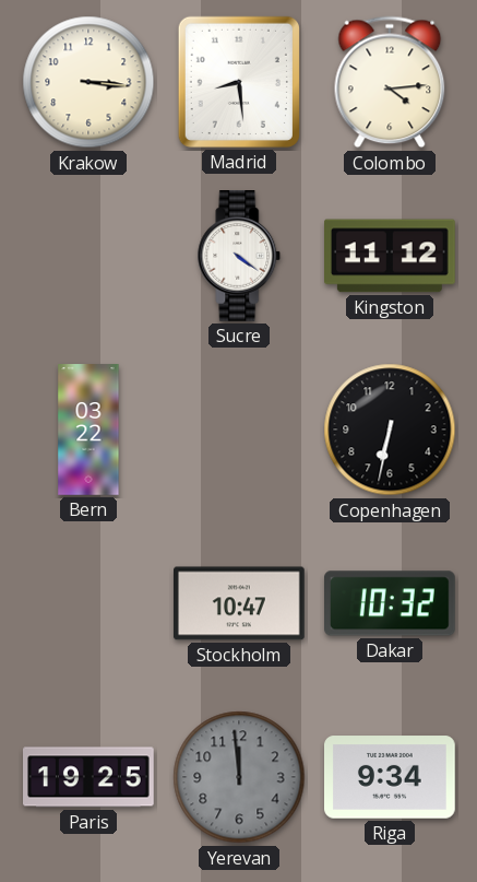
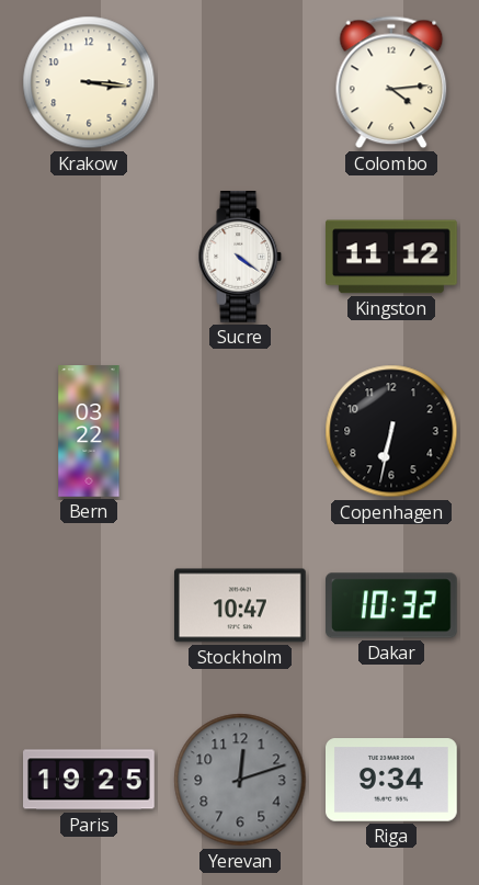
Madrid: 8:29 -> none (239, 82)
Yerevan: 11:59 -> 12:12 (240, 780)
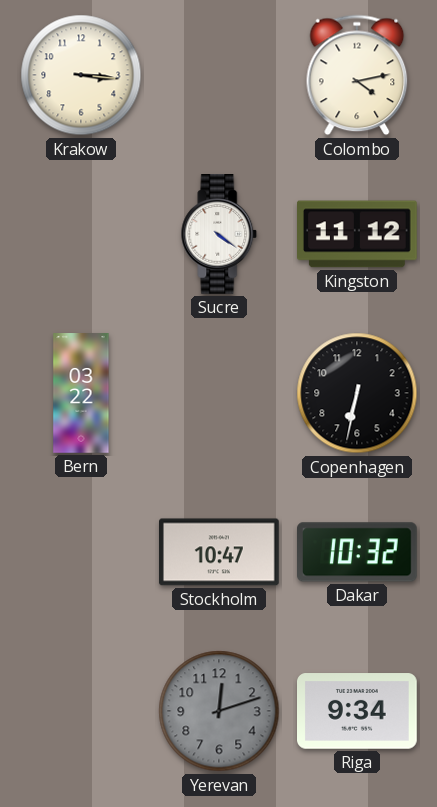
Colombo: 4:14 -> 4:13 (357, 75)
Paris: 19:25 -> none (90, 780)
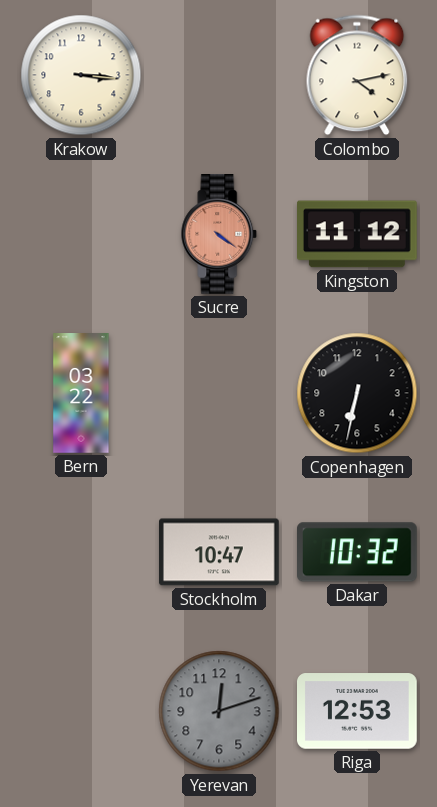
Sucre dial: white -> salmon (219, 235)
Riga: 9:34 -> 12:53 (358, 711)
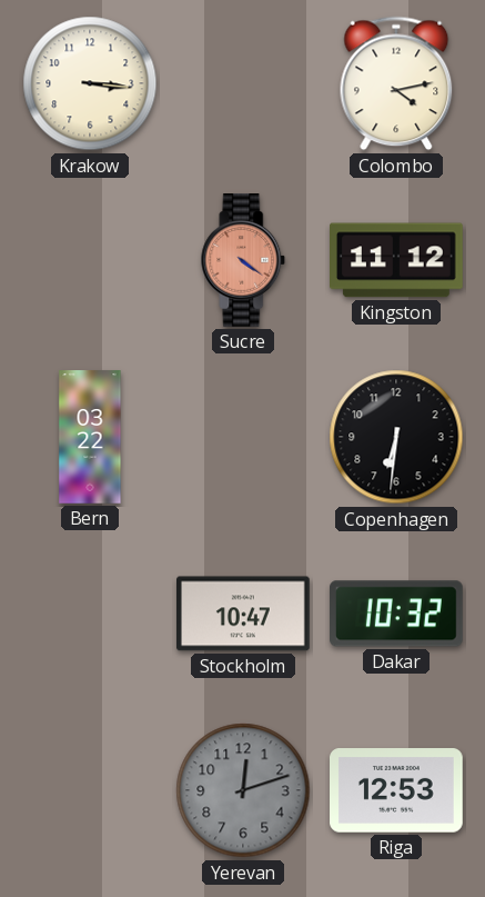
Copenhagen: 6:32 -> 6:31 (396, 437)
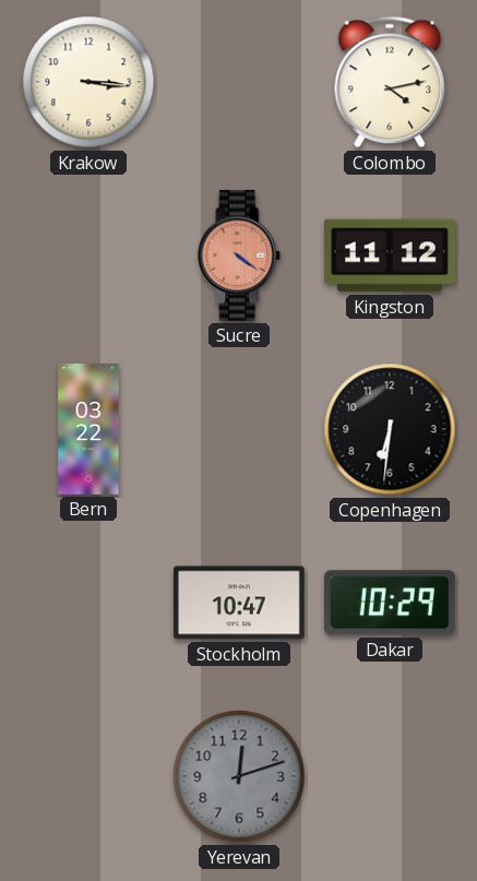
Dakar: 10:32 -> 10:29 (391, 603)
Riga: 12:53 -> none (397, 790)
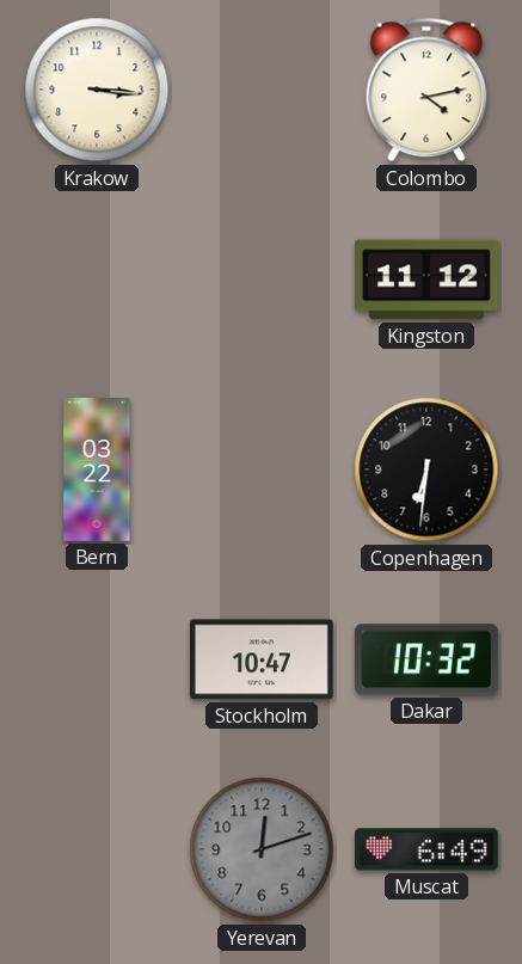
Sucre: 4:21 -> none (239, 257)
Dakar: 10:29 -> 10:32 (428, 659)
Muscat: none -> 6:49 (428, 849)
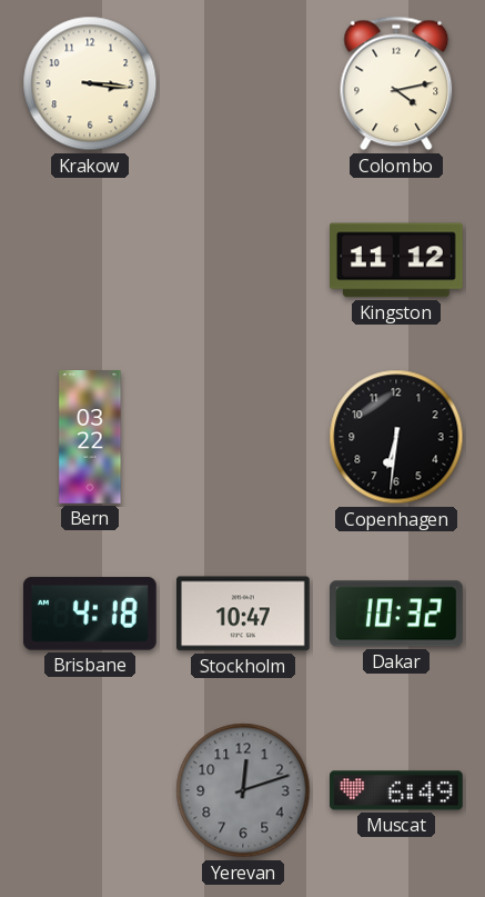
Brisbane: none -> 4:18 (90, 614)
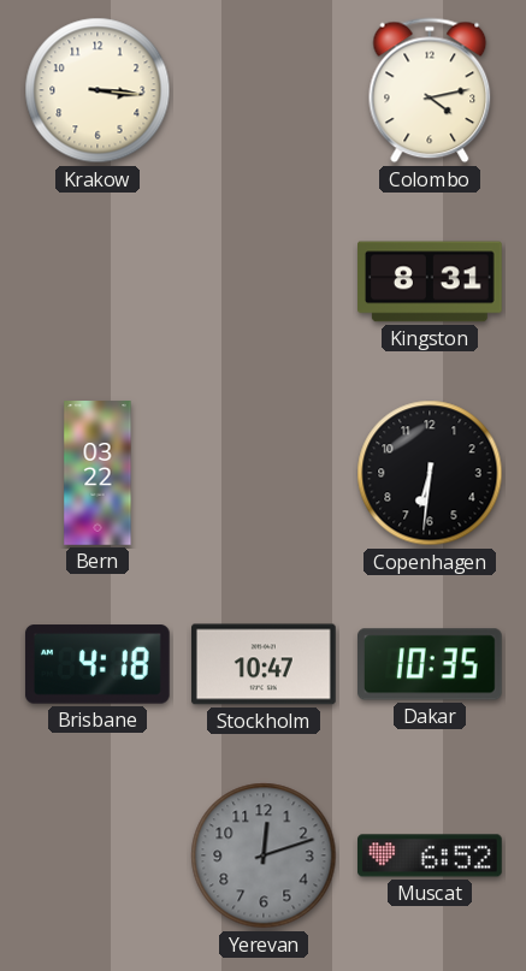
Kingston: 11:12 -> 8:31 (431, 282)
Dakar: 10:32 -> 10:35 (431, 664)
Muscat: 6:49 -> 6:52 (431, 855)
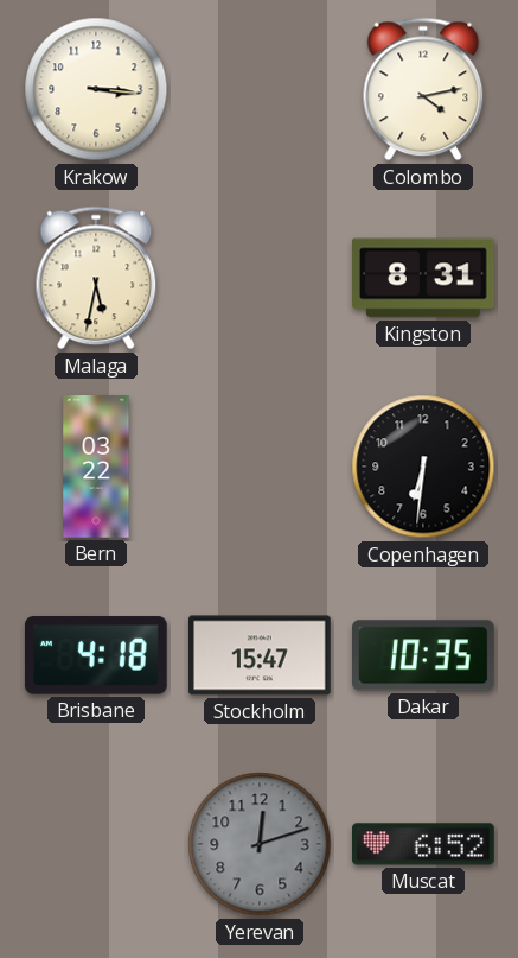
Malaga: none -> 5:32 (96, 278)
Stockholm: 10:47 -> 15:47 (261, 655)
